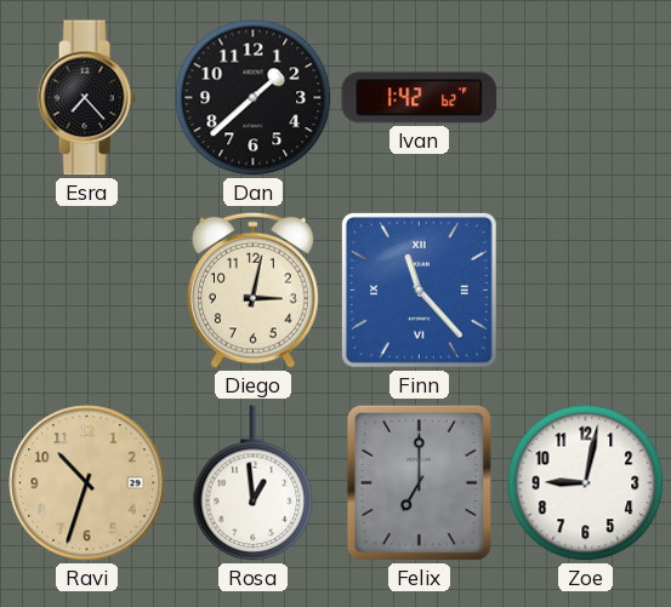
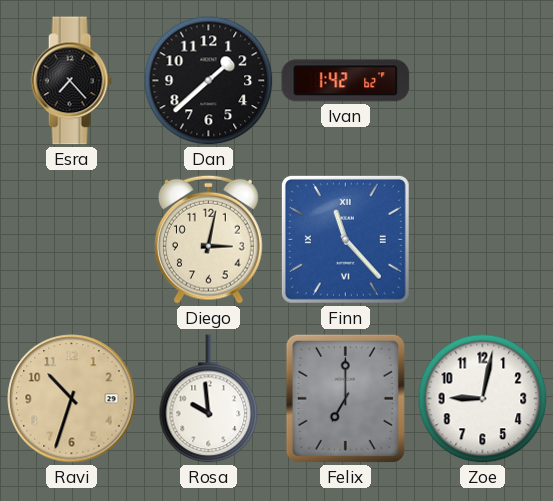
Rosa: 12:59 -> 9:59 (209, 399)
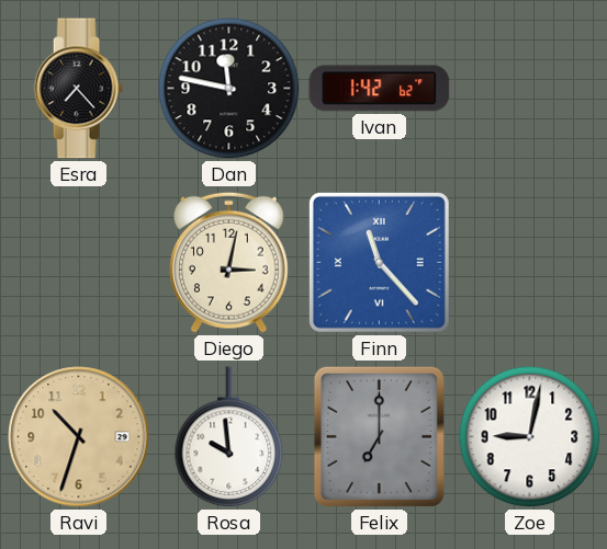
Dan: 1:38 -> 11:47 (229, 89)
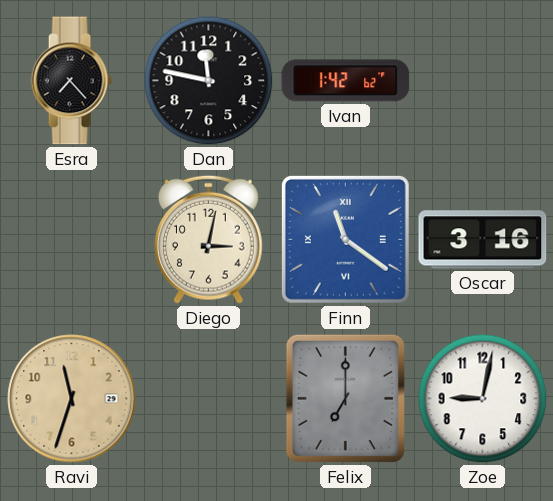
Finn: 11:23 -> 11:21 (345, 239)
Oscar: none -> 3:16 (483, 240)
Ravi: 10:33 -> 11:33 (72, 399)
Rosa: 9:59 -> none (229, 437)
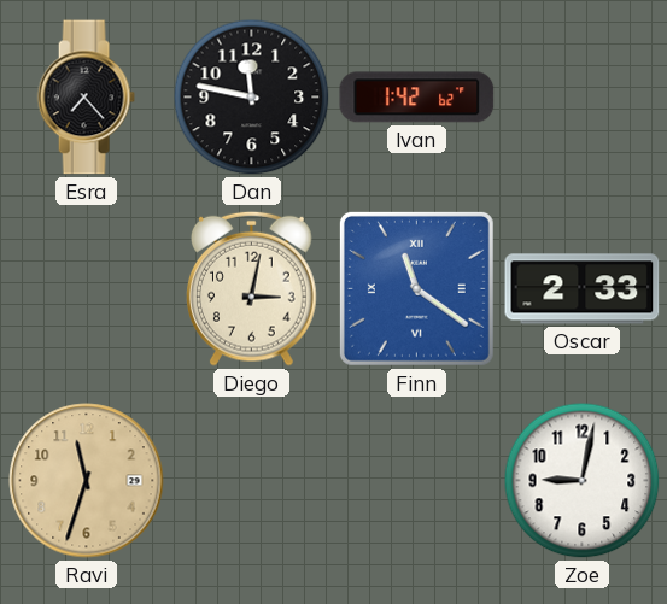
Oscar: 3:16 -> 2:33 (583, 289)
Felix: 7:00 -> none (345, 398)
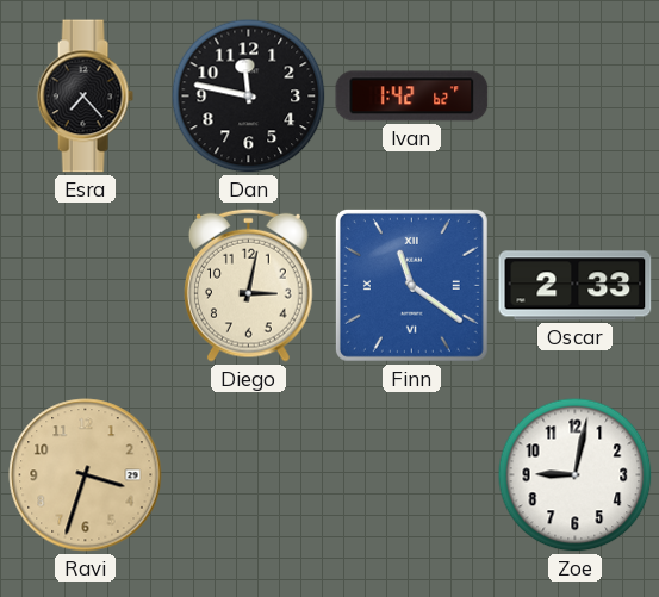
Ravi: 11:33 -> 3:33 (86, 475)
